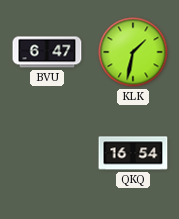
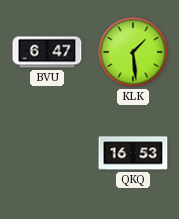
KLK: 1:32 -> 1:29 (133, 52)
QKQ: 16:54 -> 16:53 (133, 153)
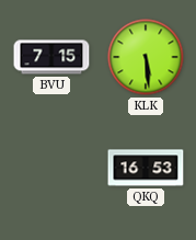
BVU: 6:47 -> 7:15 (51, 57)
KLK: 1:29 -> 5:29 (146, 57)
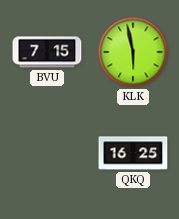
KLK: 5:29 -> 5:58 (133, 52)
QKQ: 16:53 -> 16:25 (133, 153)
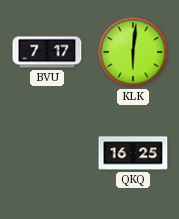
BVU: 7:15 -> 7:17 (47, 52)
KLK: 5:58 -> 6:01 (133, 52)
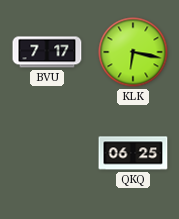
KLK: 6:01 -> 6:17 (133, 52)
QKQ: 16:25 -> 06:25 (133, 153)
